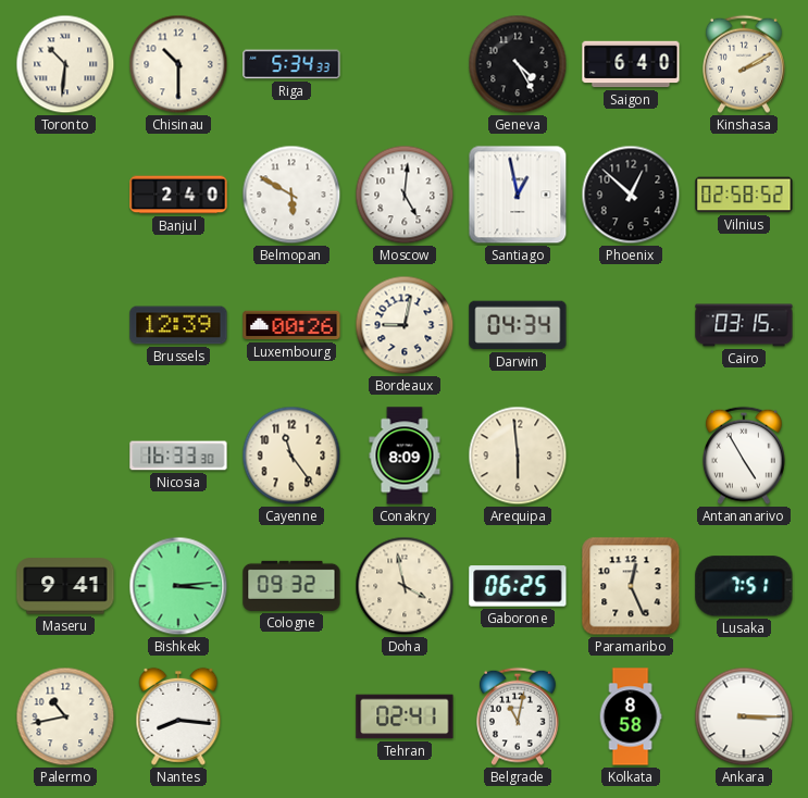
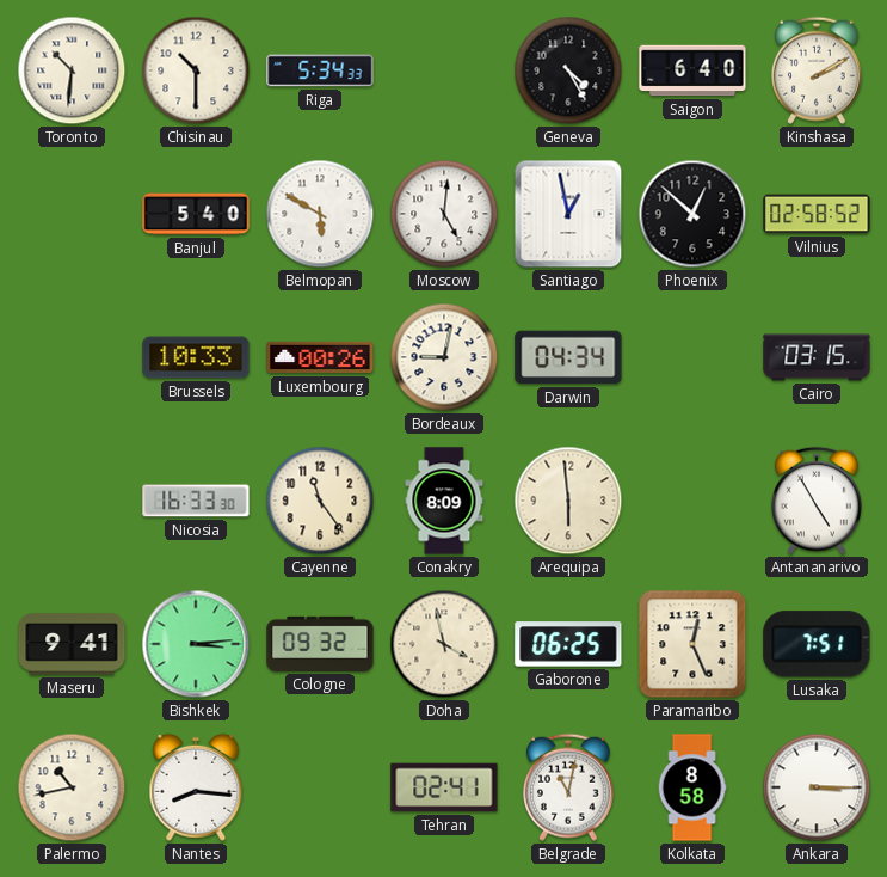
Banjul: 2:40 -> 5:40 (196, 214)
Brussels: 12:39 -> 10:33 (196, 357)
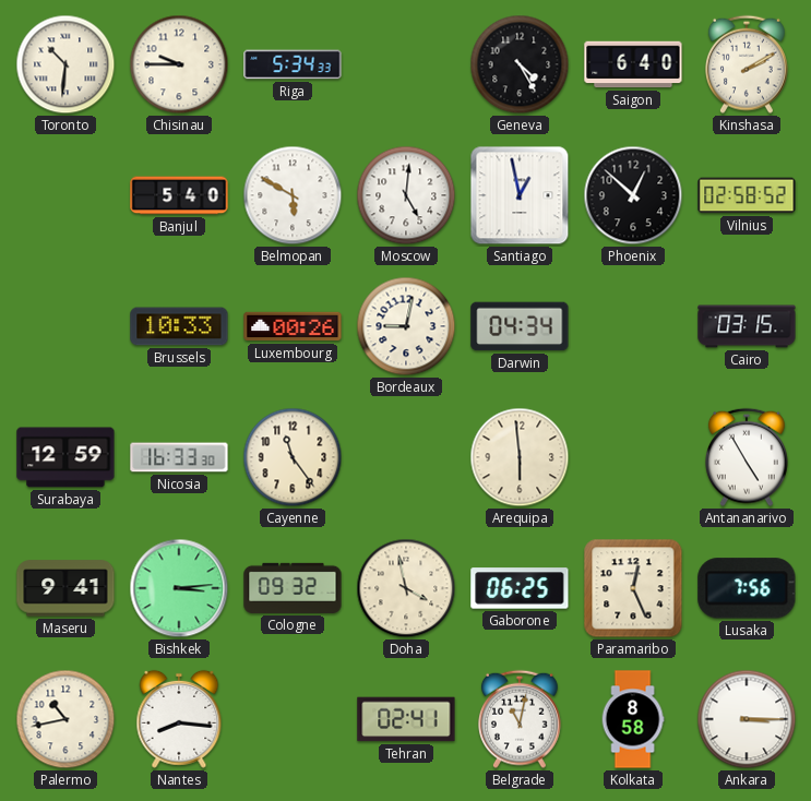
Chisinau: 10:30 -> 9:45 (179, 64)
Surabaya: none -> 12:59 (65, 457)
Conakry: 8:09 -> none (444, 501)
Lusaka: 7:51 -> 7:56 (747, 588)
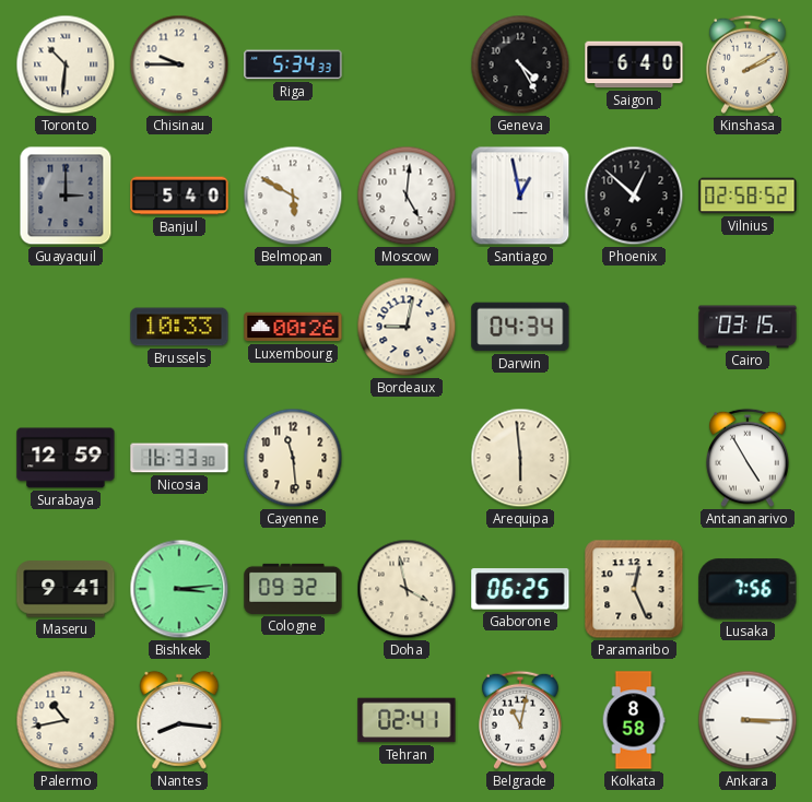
Guayaquil: none -> 3:00 (66, 196)
Cayenne: 11:24 -> 11:29 (293, 458)
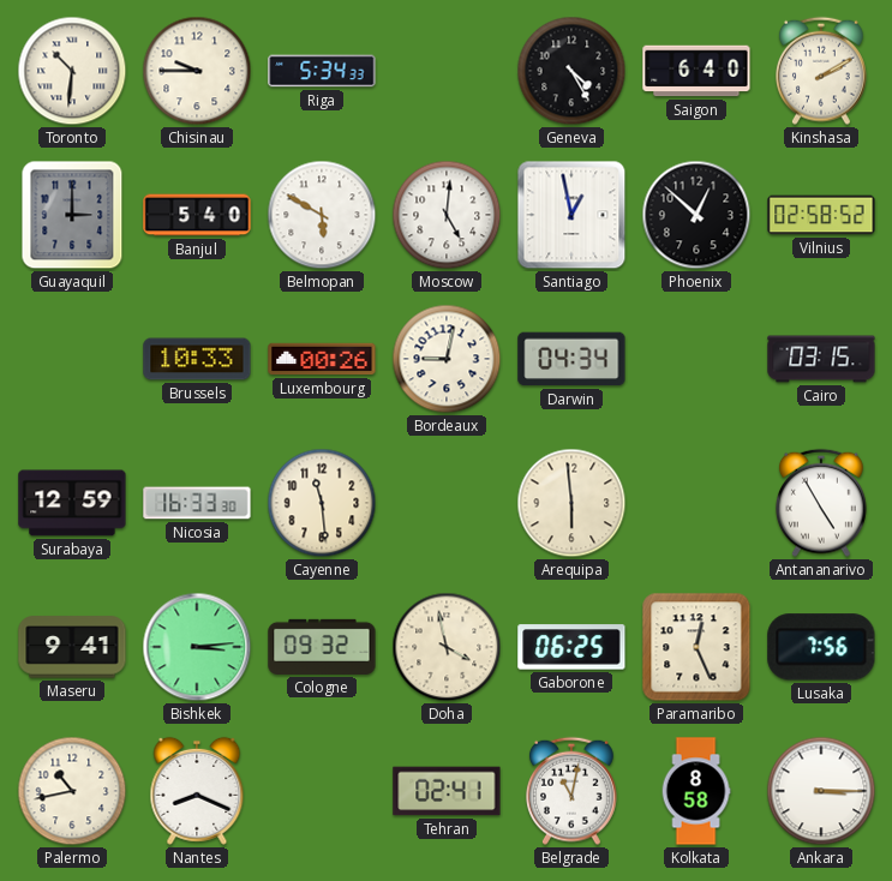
Nantes: 8:16 -> 8:19 (197, 791)
